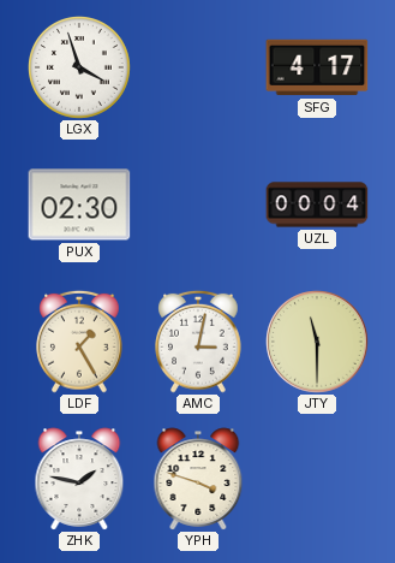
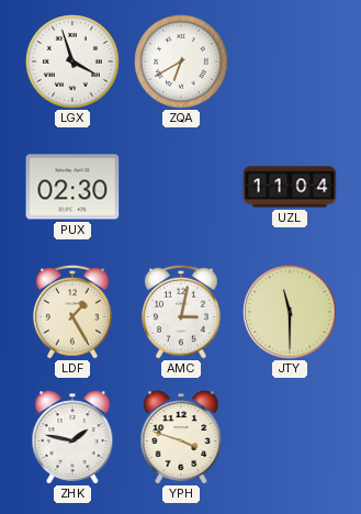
ZQA: none -> 6:40 (182, 63)
SFG: 4:17 -> none (317, 67)
UZL: 00:04 -> 11:04 (290, 187)
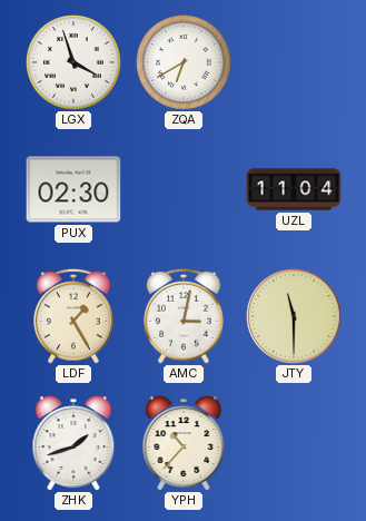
ZHK: 1:47 -> 1:42 (73, 443)
YPH: 3:48 -> 10:37 (184, 443)
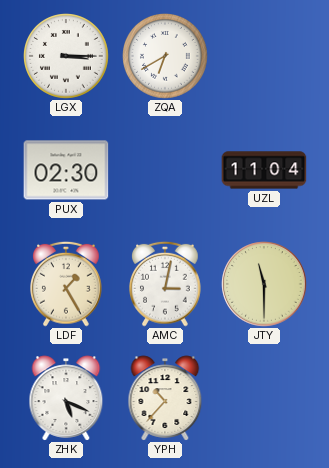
LGX: 3:57 -> 3:15 (67, 57)
ZHK: 1:42 -> 5:19 (66, 398)
